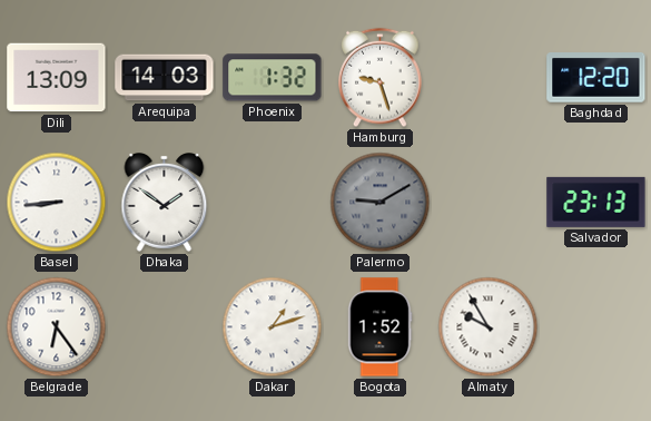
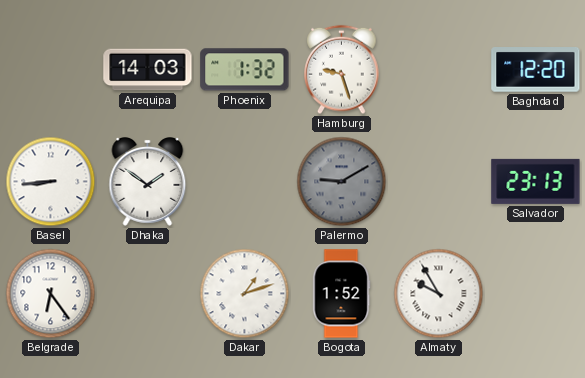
Dili: 13:09 -> none (57, 78)
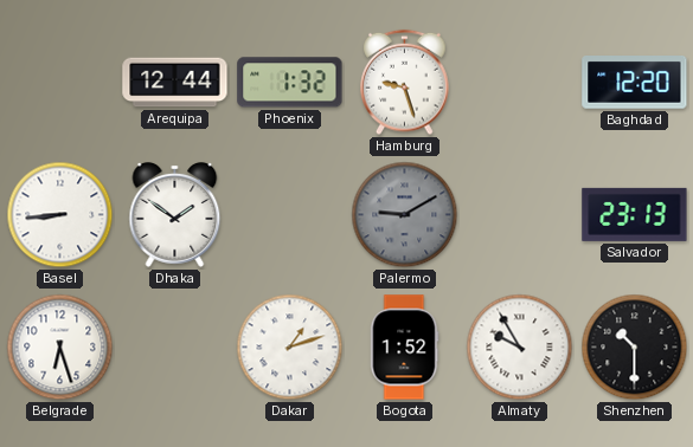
Arequipa: 14:03 -> 12:44 (175, 83)
Belgrade: 6:24 -> 6:27 (60, 348)
Shenzhen: none -> 10:30 (635, 348)
